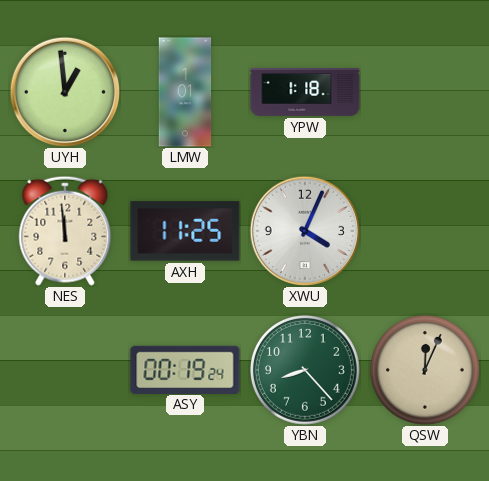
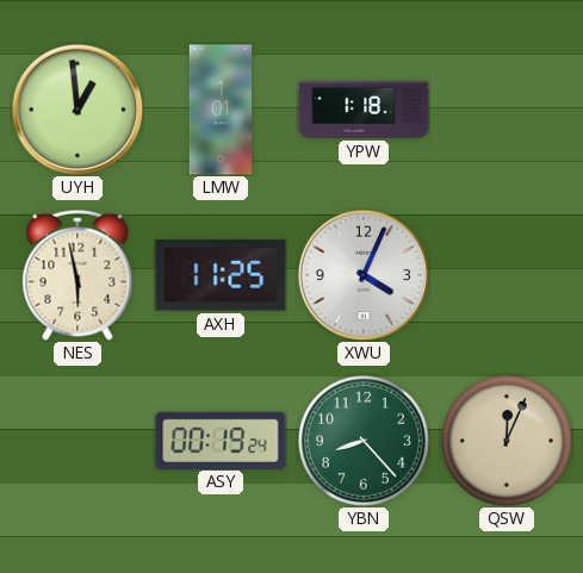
NES: 11:59 -> 5:58 (77, 275)
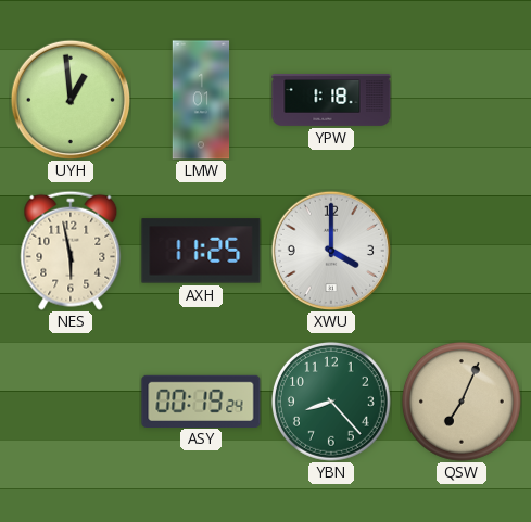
XWU: 4:04 -> 4:00 (330, 250)
QSW: 12:04 -> 7:04 (462, 402)
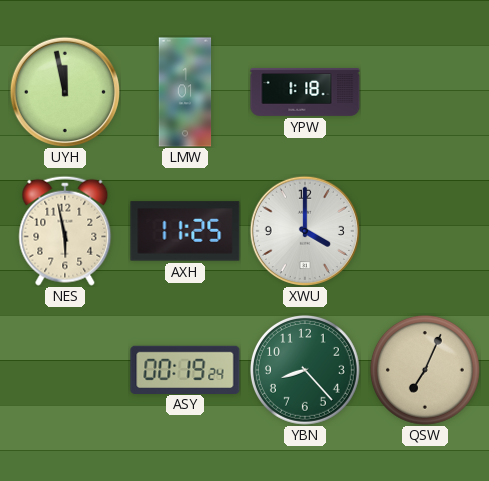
UYH: 12:59 -> 11:58 (64, 91)
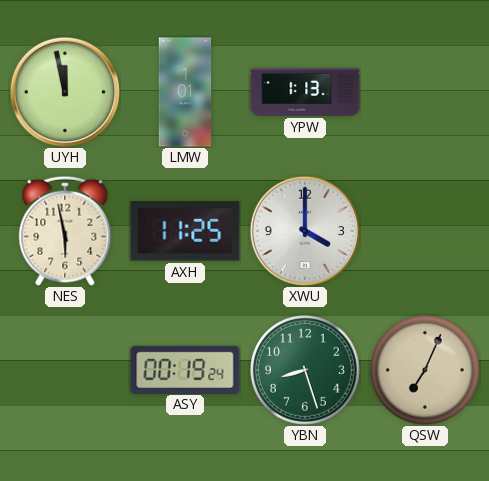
YPW: 1:18 -> 1:13 (305, 92)
YBN: 8:23 -> 8:27 (305, 370)
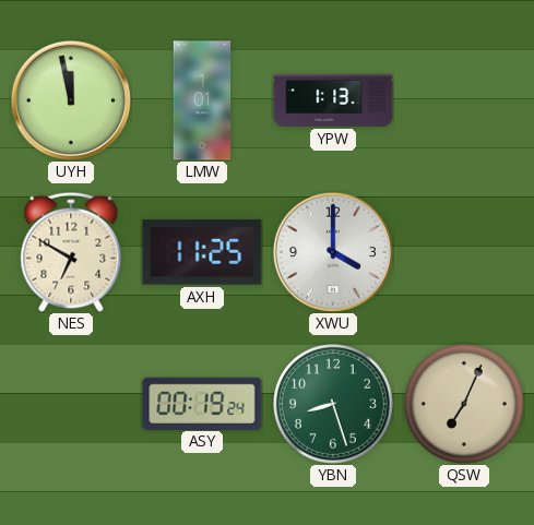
NES: 5:58 -> 6:50 (71, 252)
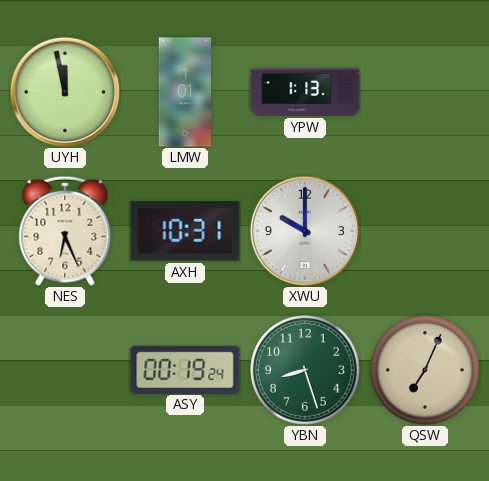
NES: 6:50 -> 6:26 (65, 231)
AXH: 11:25 -> 10:31 (185, 231)
XWU: 4:00 -> 10:00 (304, 230)
